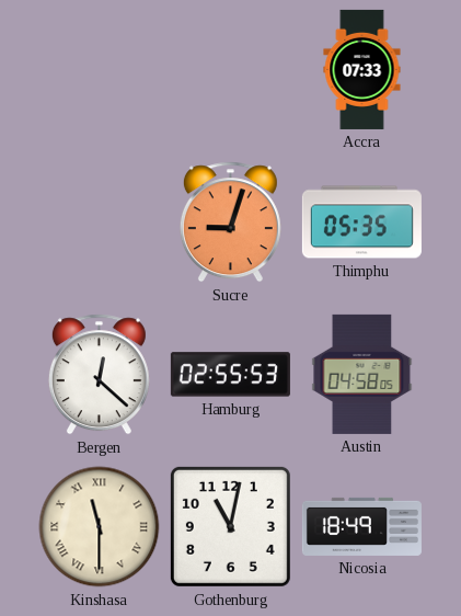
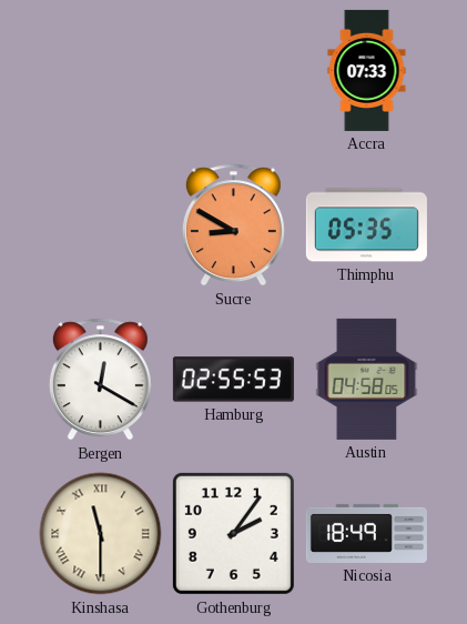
Sucre: 9:03 -> 8:50 (233, 225)
Bergen: 12:22 -> 12:20 (100, 380)
Gothenburg: 11:02 -> 2:06 (233, 533)
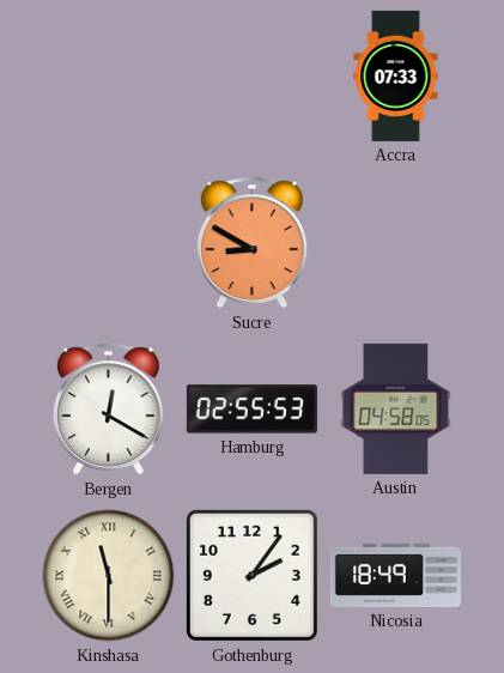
Thimphu: 05:35 -> none (366, 225)
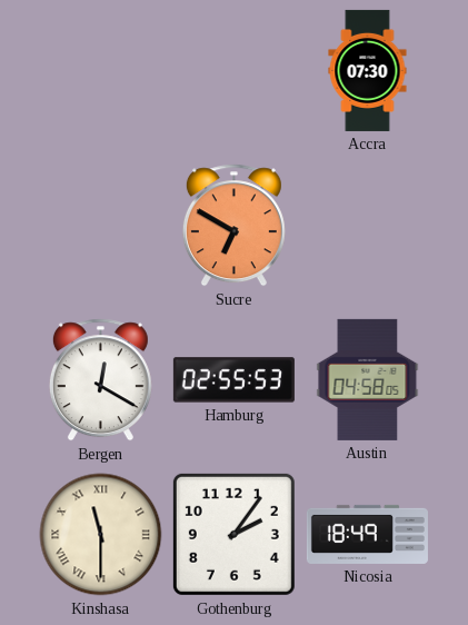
Accra: 07:33 -> 07:30 (368, 70)
Sucre: 8:50 -> 6:50 (233, 226)
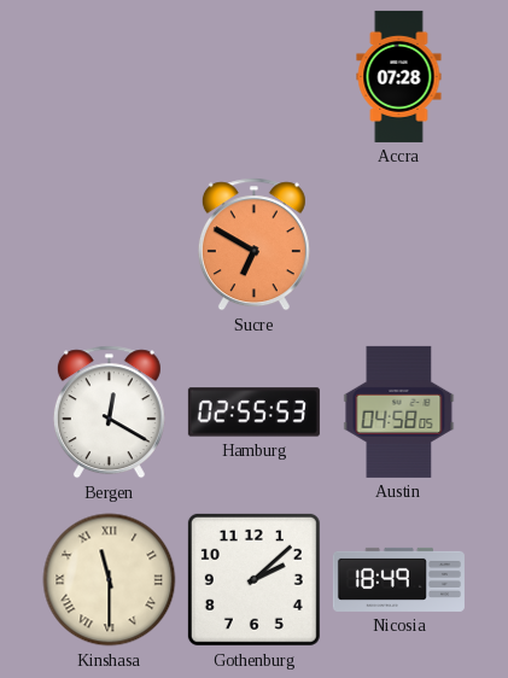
Accra: 07:30 -> 07:28 (399, 76)
Gothenburg: 2:06 -> 2:08 (253, 579)
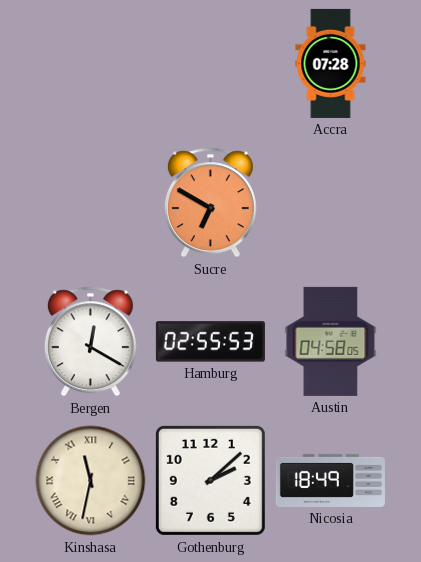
Kinshasa: 11:30 -> 11:32 (91, 481)
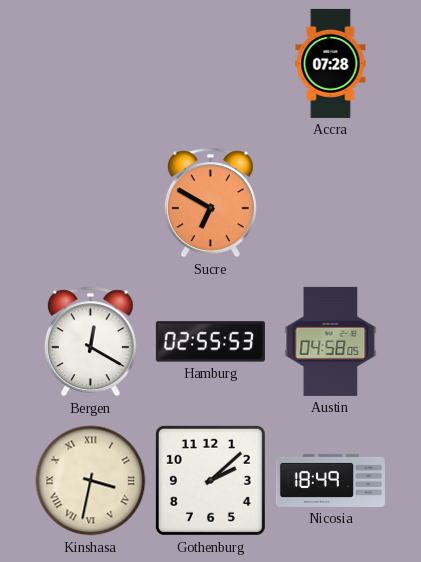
Kinshasa: 11:32 -> 3:32 (91, 481)
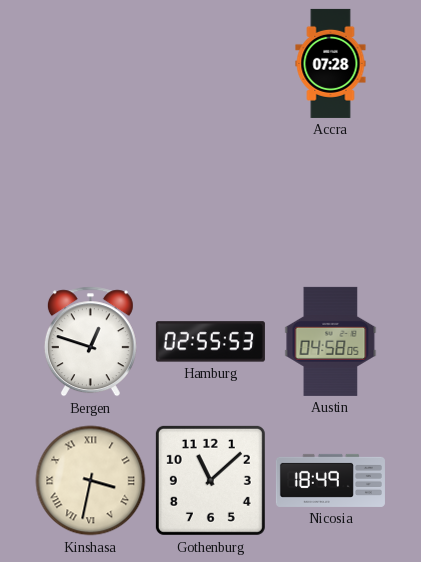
Sucre: 6:50 -> none (210, 203)
Bergen: 12:20 -> 12:48 (90, 342)
Gothenburg: 2:08 -> 11:08 (210, 480)
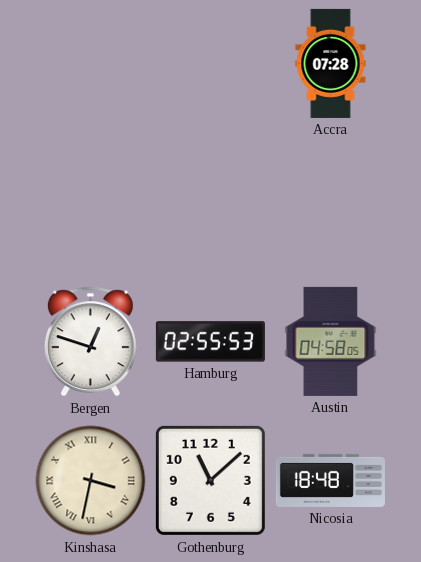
Nicosia: 18:49 -> 18:48 (330, 480)
